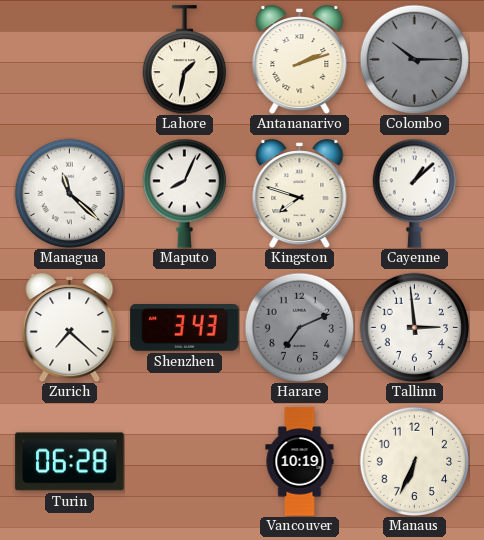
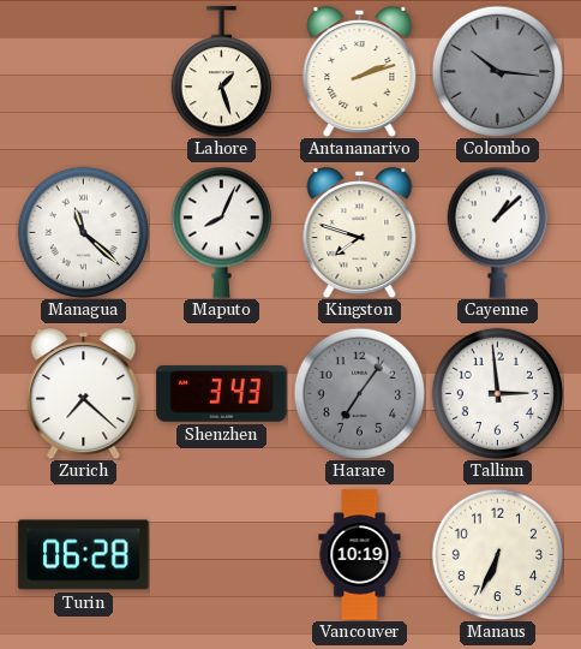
Lahore: 1:32 -> 1:27 (221, 72)
Colombo: 10:15 -> 10:16 (497, 71)
Harare: 7:11 -> 7:06 (359, 393)
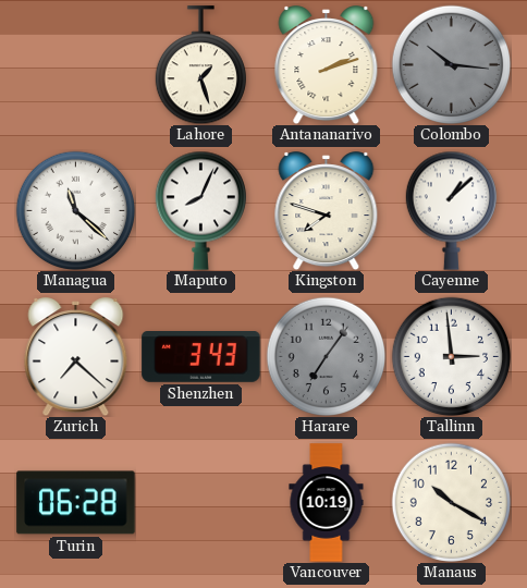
Manaus: 6:34 -> 10:20 (451, 502)
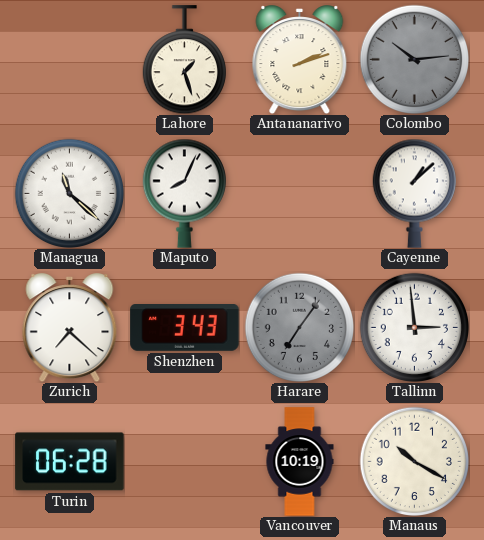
Colombo: 10:16 -> 10:14 (414, 59)
Kingston: 7:48 -> none (327, 211)
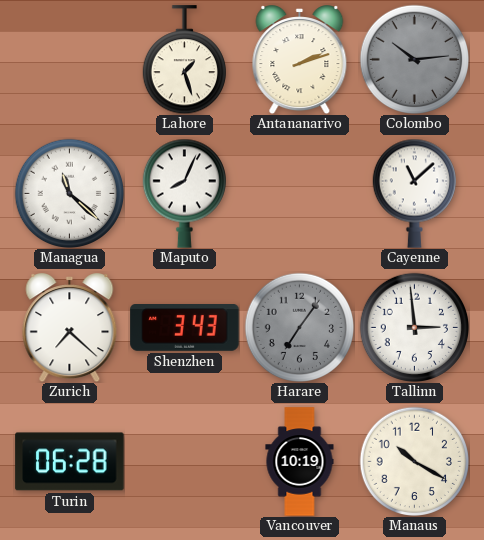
Cayenne: 1:08 -> 11:08 (414, 193)
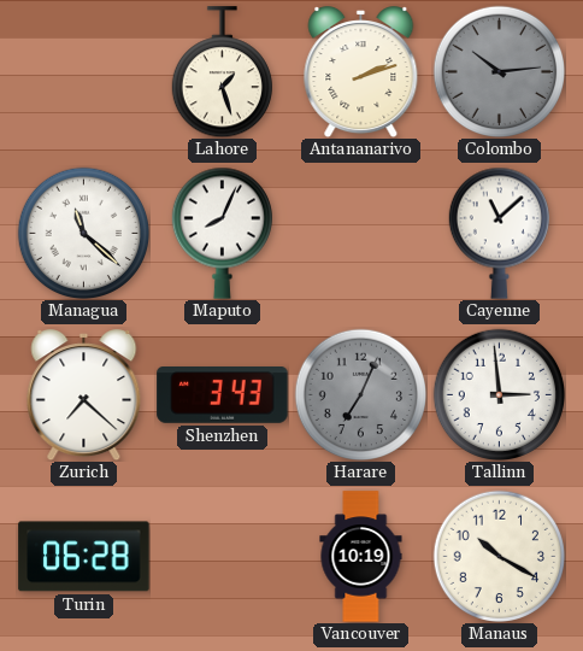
Harare: 7:06 -> 7:04 (360, 394)
